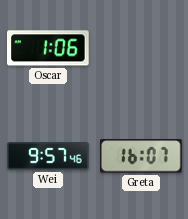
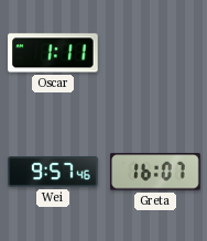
Oscar: 1:06 -> 1:11 (54, 53)
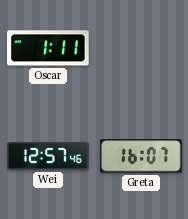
Wei: 9:57 -> 12:57 (48, 157)
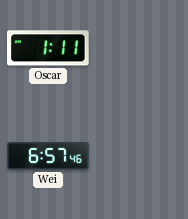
Wei: 12:57 -> 6:57 (48, 157)
Greta: 16:07 -> none (142, 156)
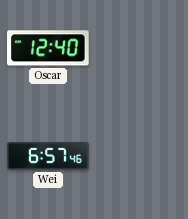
Oscar: 1:11 -> 12:40 (49, 48)
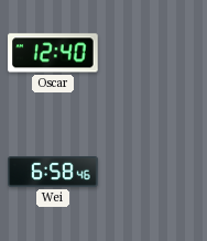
Wei: 6:57 -> 6:58 (53, 173)
